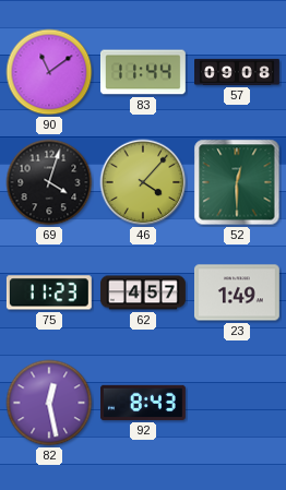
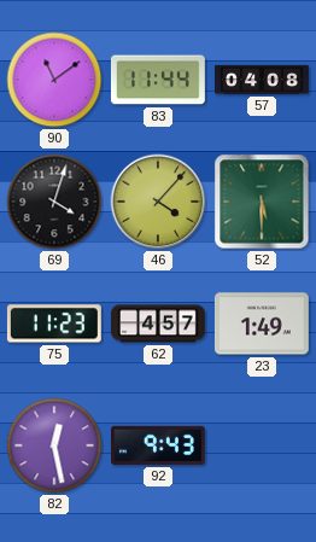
57: 09:08 -> 04:08 (263, 80)
52: 12:30 -> 5:30 (262, 202)
92: 8:43 -> 9:43 (158, 445)
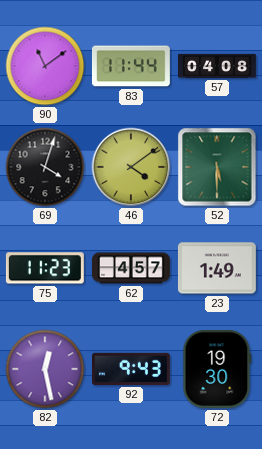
46: 4:07 -> 4:09 (131, 167)
72: none -> 19:30 (217, 369)
